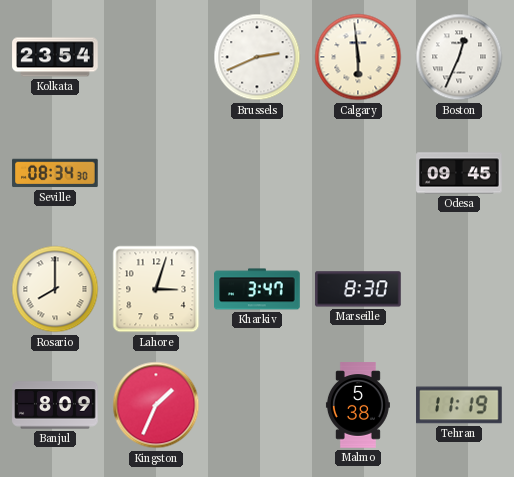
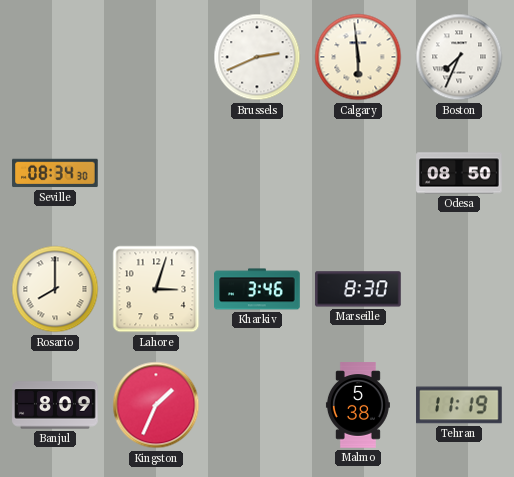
Kolkata: 23:54 -> none (55, 57)
Boston: 12:34 -> 7:34 (459, 57)
Odesa: 09:45 -> 08:50 (459, 173)
Kharkiv: 3:47 -> 3:46 (257, 289)
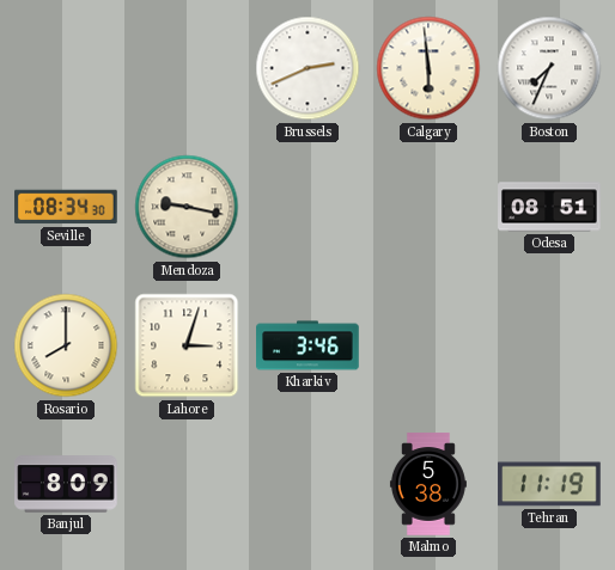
Mendoza: none -> 9:17 (187, 207)
Odesa: 08:50 -> 08:51 (549, 207)
Marseille: 8:30 -> none (358, 289)
Kingston: 1:34 -> none (156, 405)
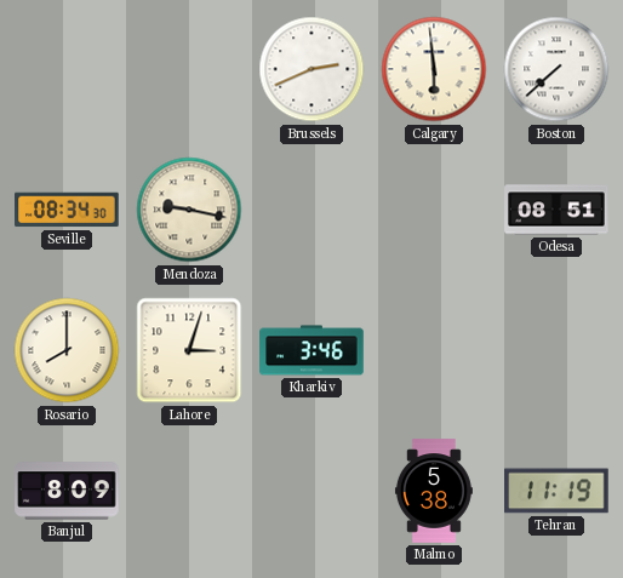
Boston: 7:34 -> 7:38 (556, 69)
